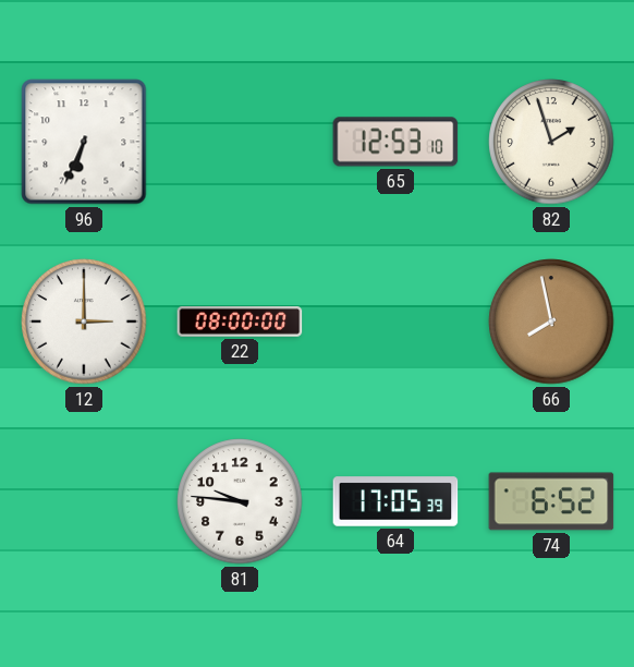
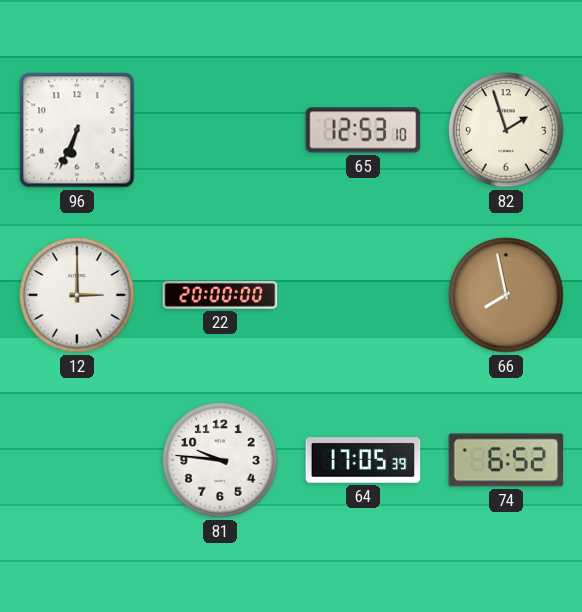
22: 08:00 -> 20:00 (220, 296)
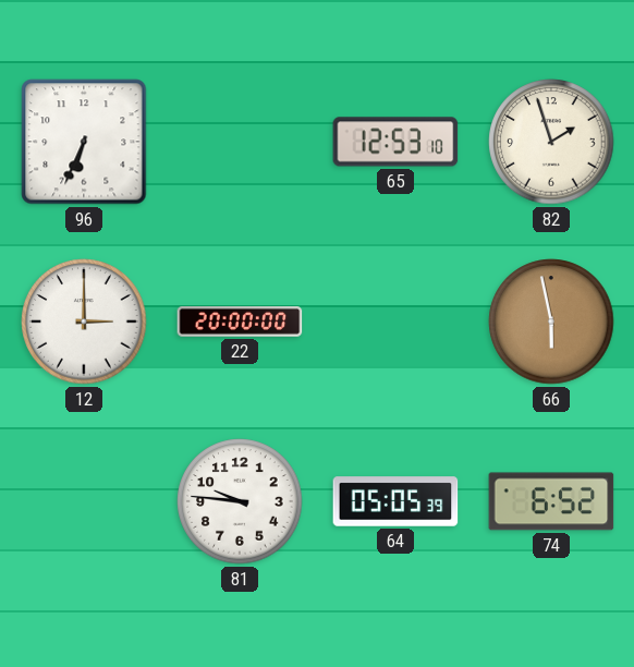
66: 7:58 -> 5:58 (551, 322)
64: 17:05 -> 05:05 (395, 501)
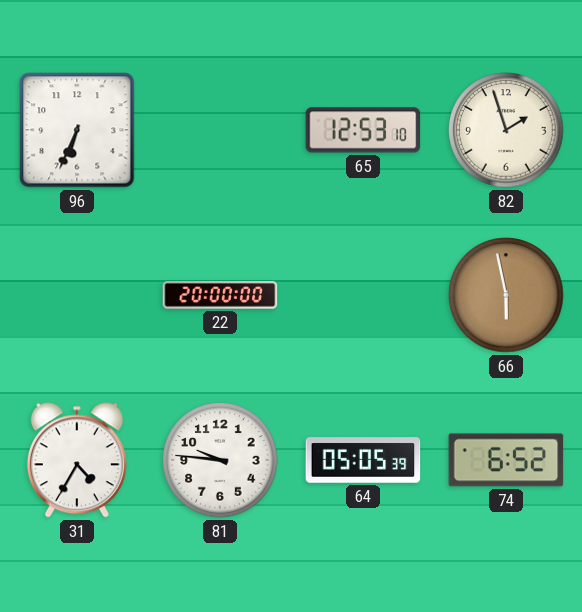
12: 3:00 -> none (84, 322)
31: none -> 4:35 (77, 460)
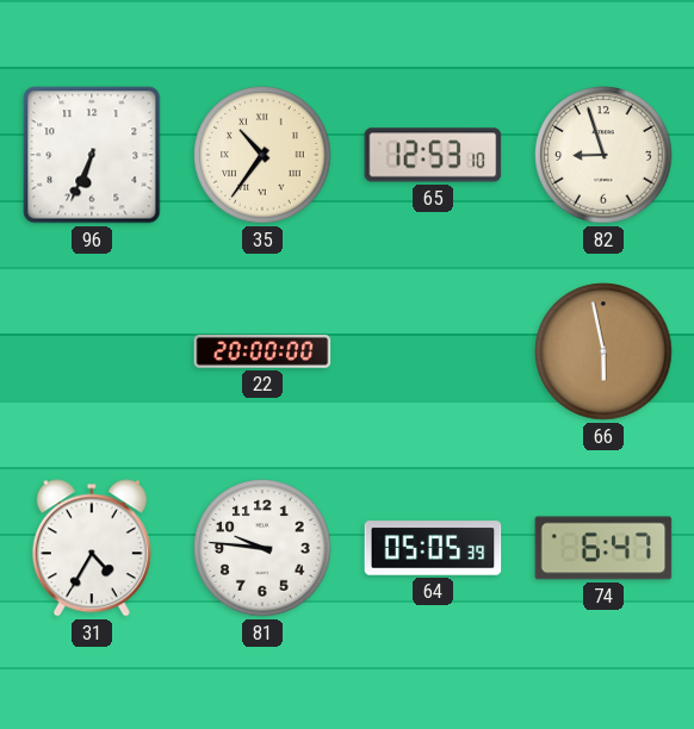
35: none -> 10:36 (262, 155)
82: 1:57 -> 8:57 (603, 155)
74: 6:52 -> 6:47 (603, 548)
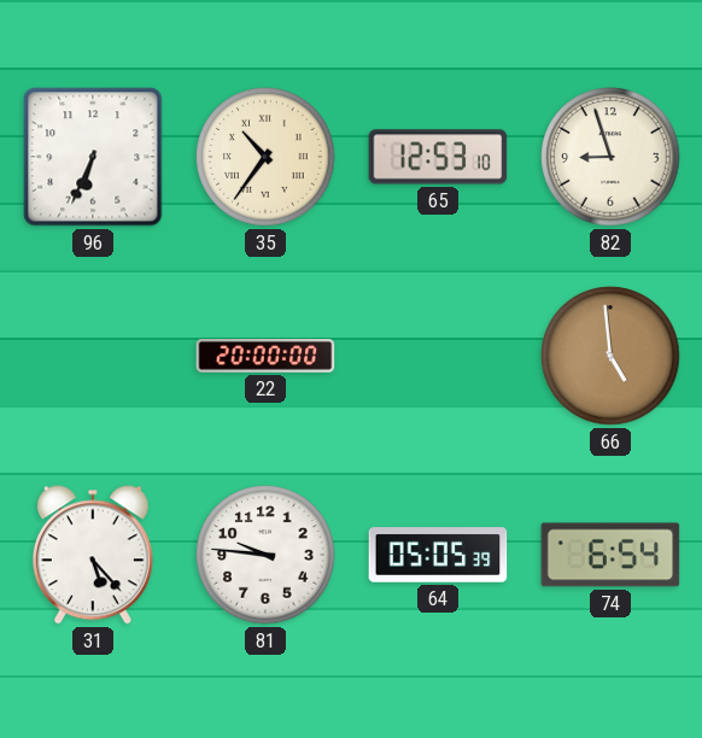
66: 5:58 -> 4:59 (610, 356)
31: 4:35 -> 5:23 (93, 555)
74: 6:47 -> 6:54 (610, 555)
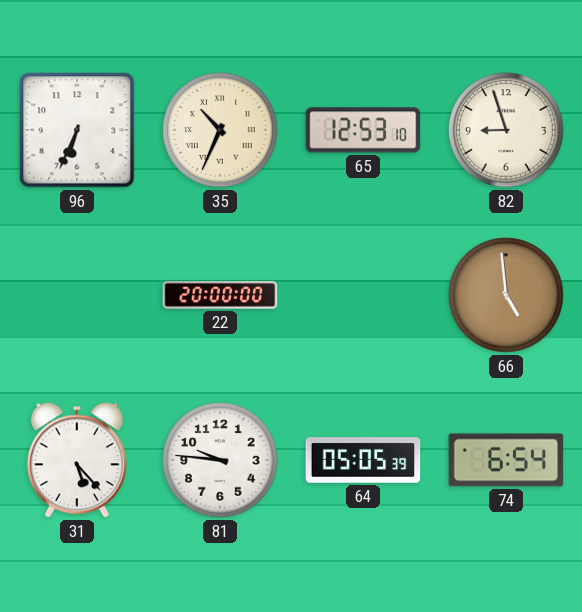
35: 10:36 -> 10:34 (220, 130)
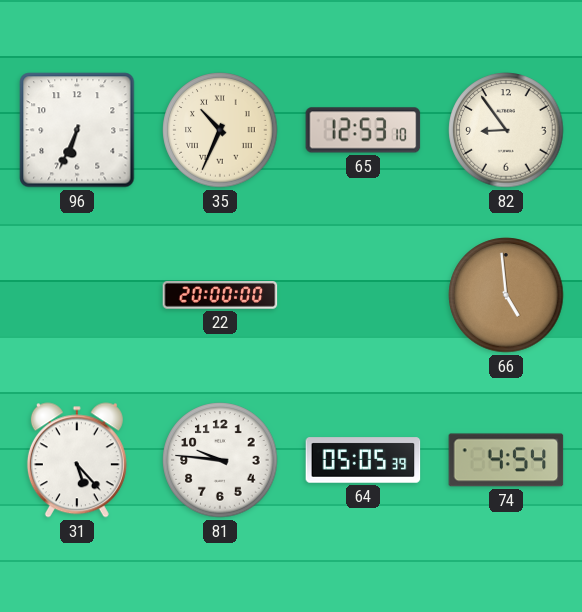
82: 8:57 -> 8:54 (506, 130)
74: 6:54 -> 4:54 (506, 460)
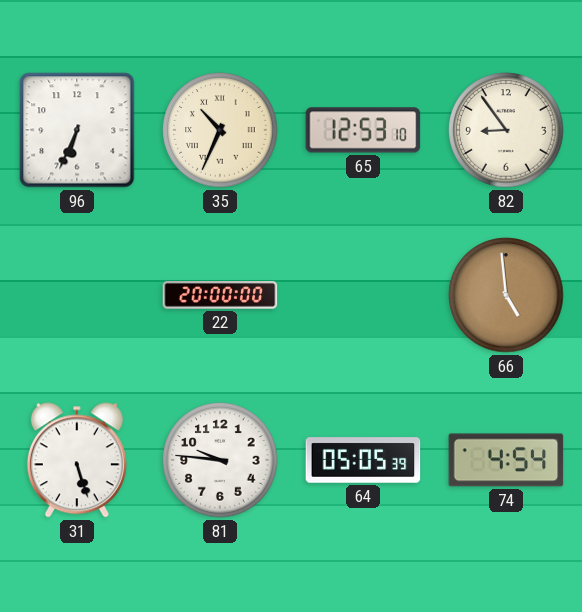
31: 5:23 -> 5:27 (77, 460)
